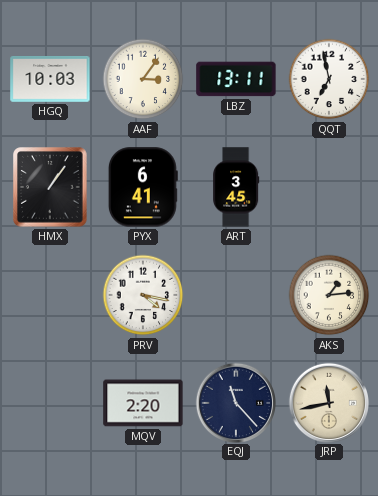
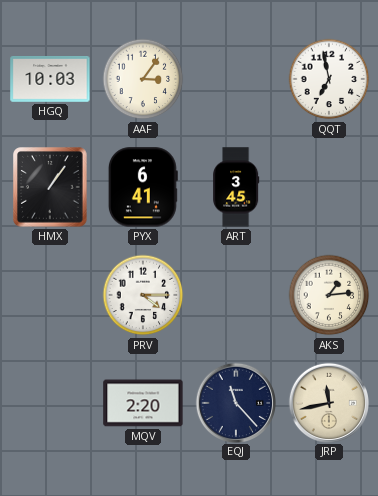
LBZ: 13:11 -> none (236, 79)
PRV: 4:17 -> 4:15 (143, 295)
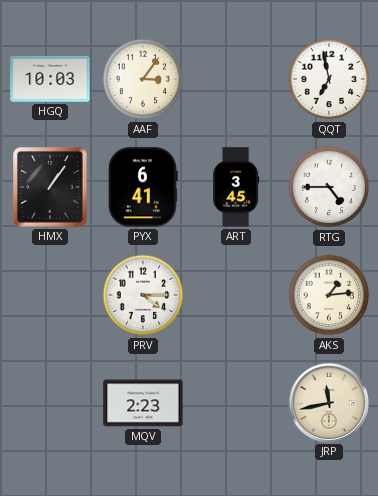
RTG: none -> 4:45 (329, 187)
MQV: 2:20 -> 2:23 (143, 403)
EQJ: 11:23 -> none (235, 402)
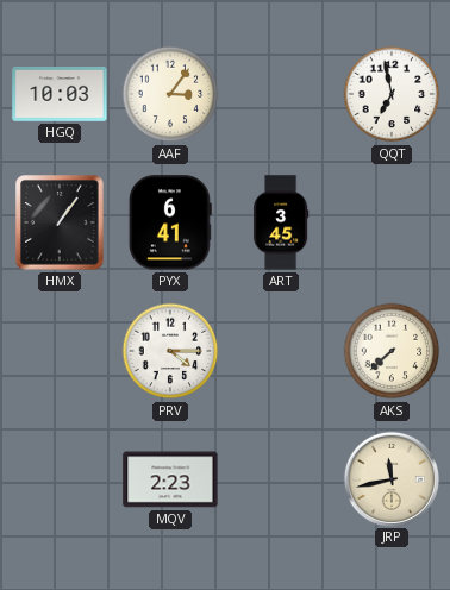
RTG: 4:45 -> none (329, 187)
AKS: 1:14 -> 7:38 (392, 351)
